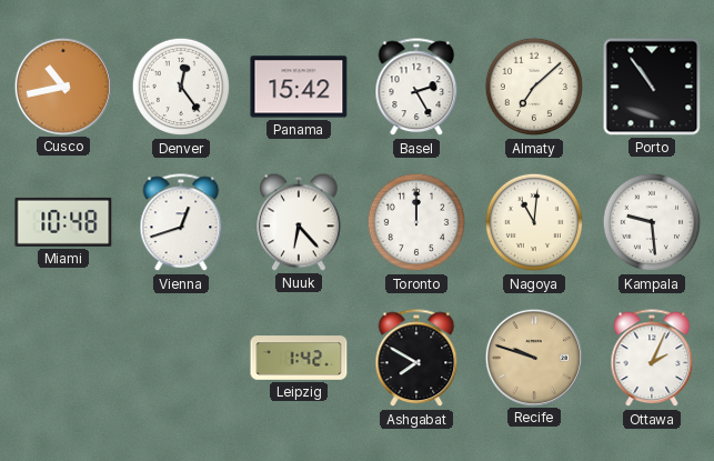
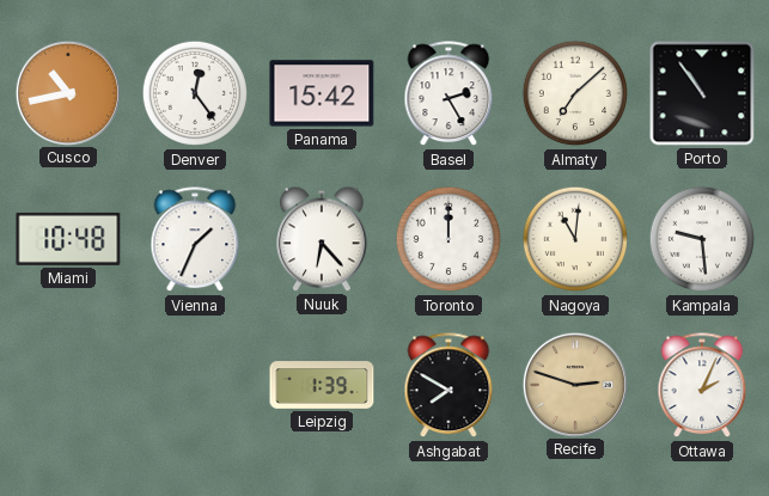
Vienna: 12:42 -> 1:34 (195, 240)
Leipzig: 1:42 -> 1:39 (322, 385)
Recife: 9:48 -> 2:48 (574, 384)
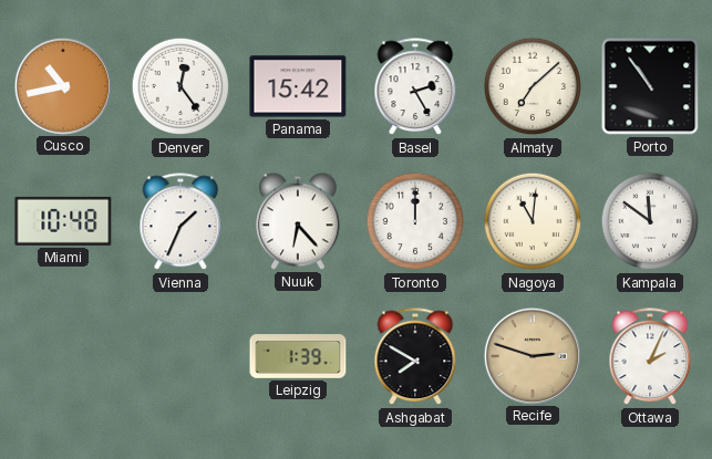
Kampala: 9:29 -> 11:51 (650, 221)
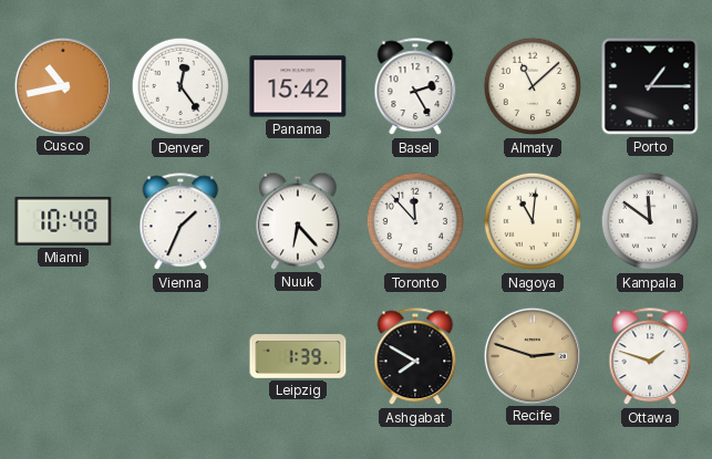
Almaty: 7:08 -> 11:08 (533, 86)
Porto: 10:54 -> 1:15 (650, 86)
Toronto: 12:00 -> 11:53 (415, 221)
Ottawa: 2:04 -> 1:48 (650, 357)
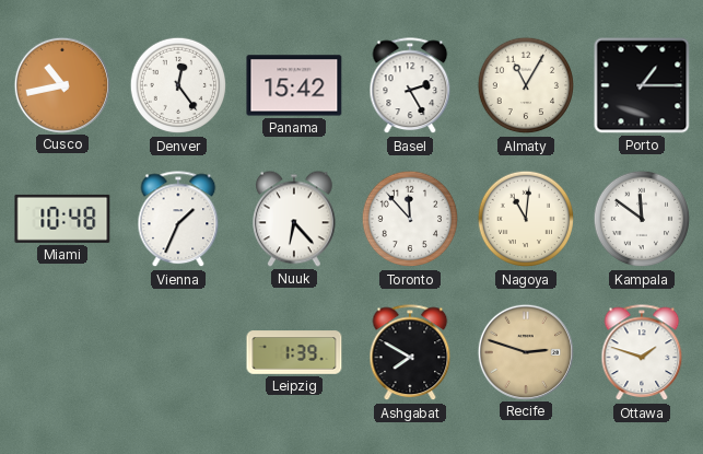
Almaty: 11:08 -> 11:05 (526, 85)
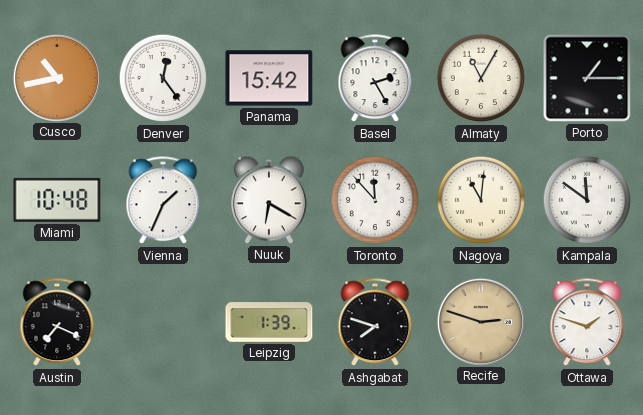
Nuuk: 6:23 -> 6:20 (270, 200)
Austin: none -> 7:19 (57, 323)
Ashgabat: 7:50 -> 7:48 (375, 323)
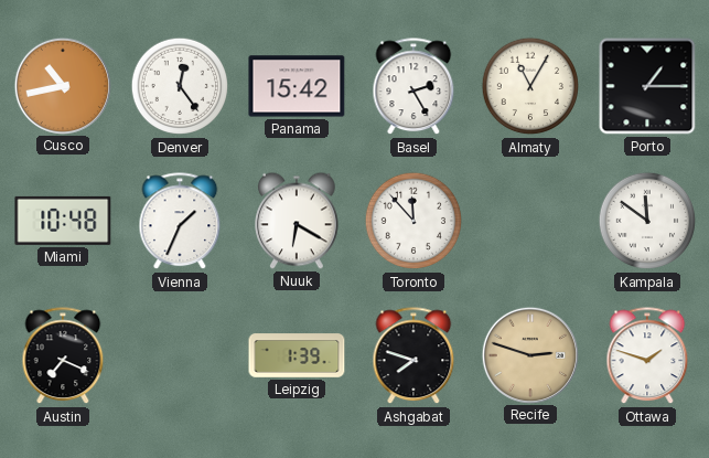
Nagoya: 11:01 -> none (481, 200)
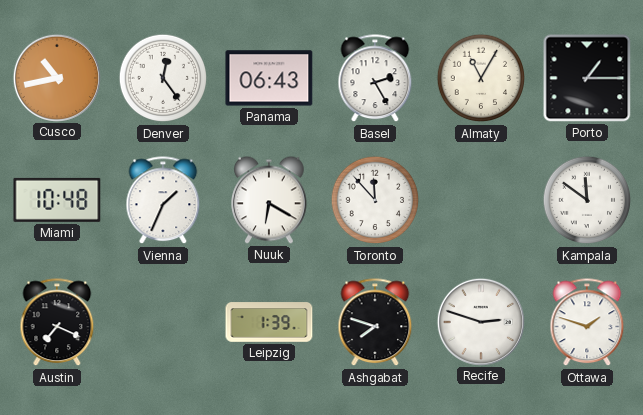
Panama: 15:42 -> 06:43 (269, 78)
Recife dial: champagne -> white (480, 321)
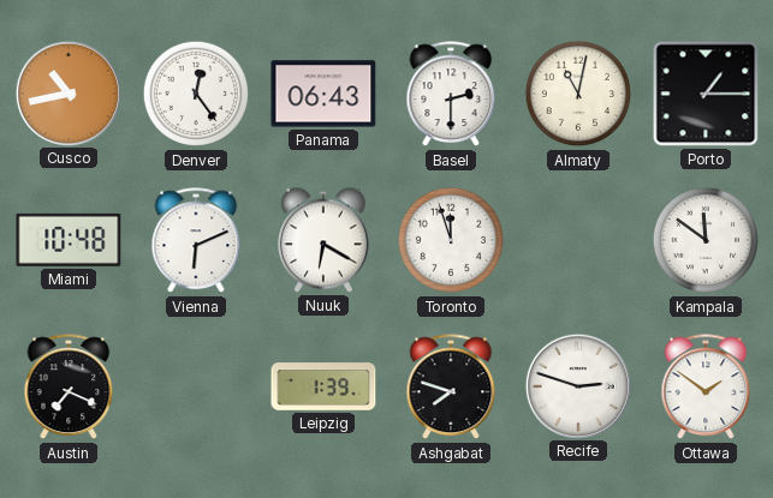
Basel: 2:25 -> 2:30 (451, 95)
Almaty: 11:05 -> 11:02 (578, 94)
Vienna: 1:34 -> 6:11 (196, 241)
Toronto: 11:53 -> 11:57 (451, 240)
Ottawa: 1:48 -> 1:51 (706, 388)
